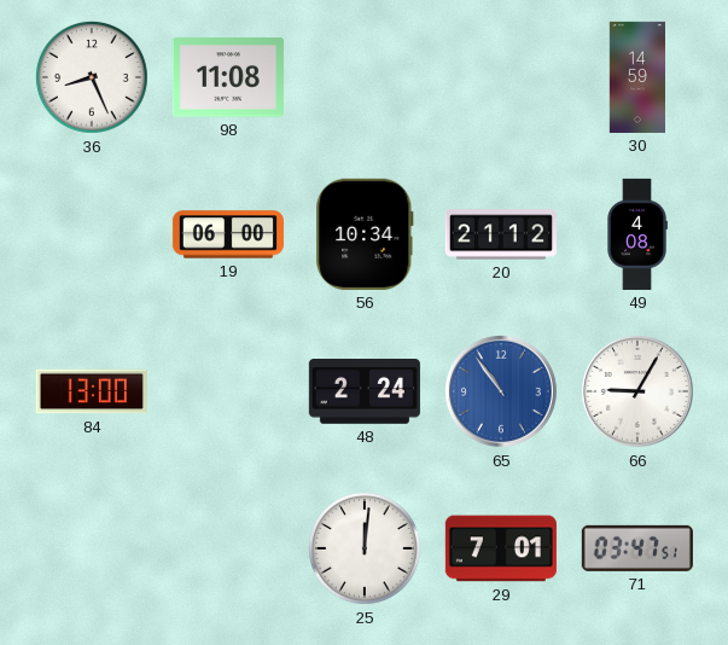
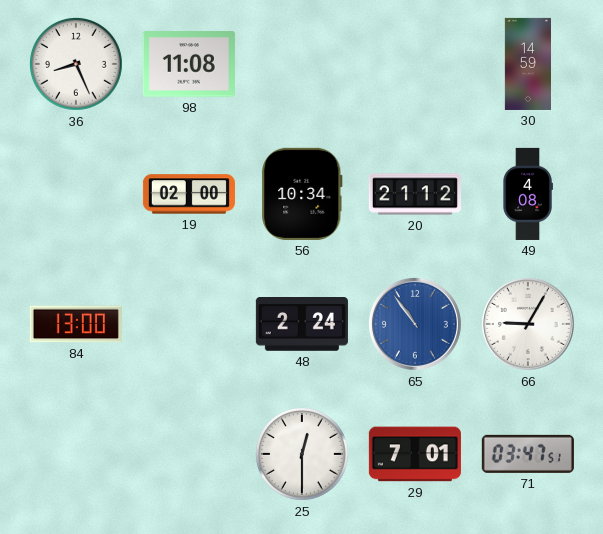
19: 06:00 -> 02:00 (189, 194)
25: 12:01 -> 12:30 (303, 454)
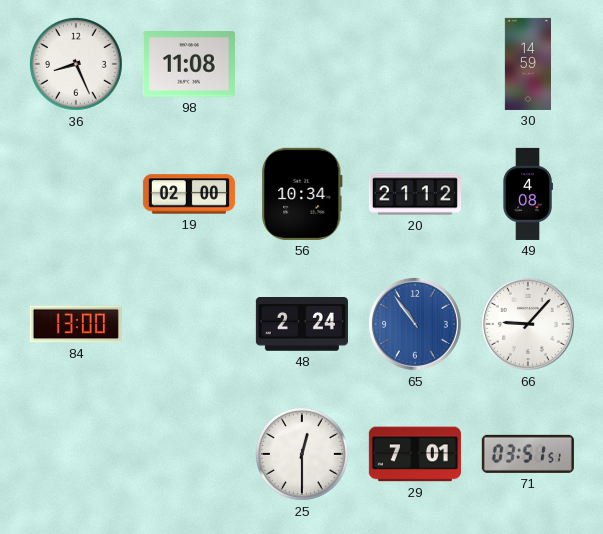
66: 9:05 -> 9:07 (528, 324)
71: 03:47 -> 03:51 (528, 454)
